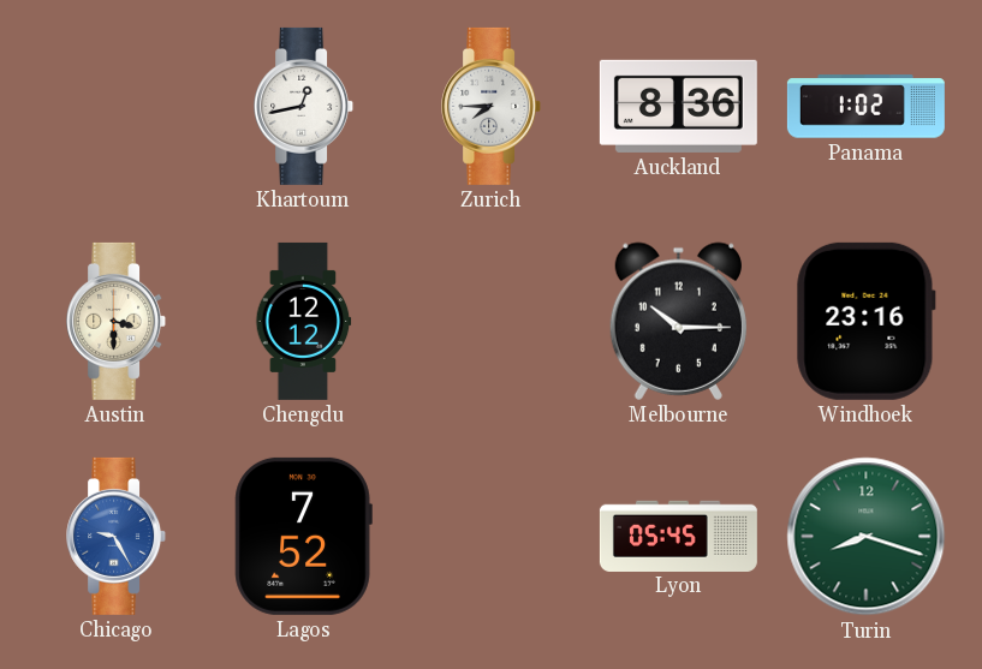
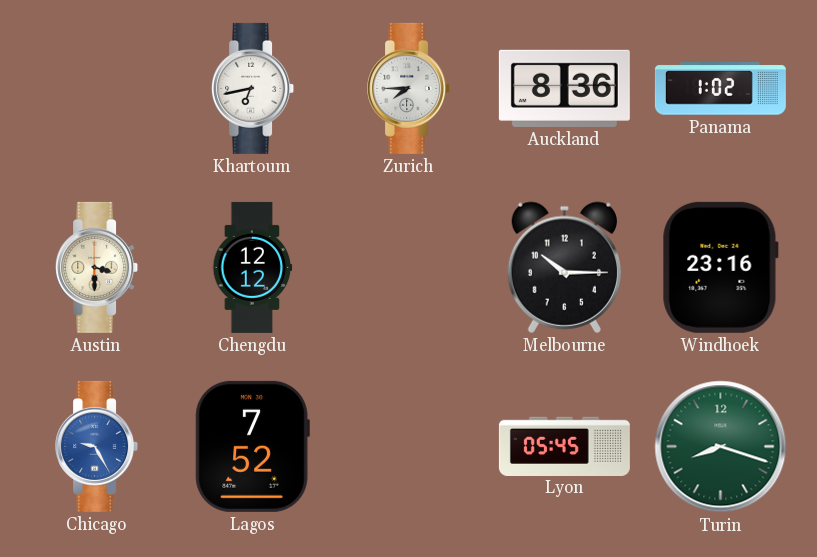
Khartoum: 12:43 -> 6:43 (253, 88)
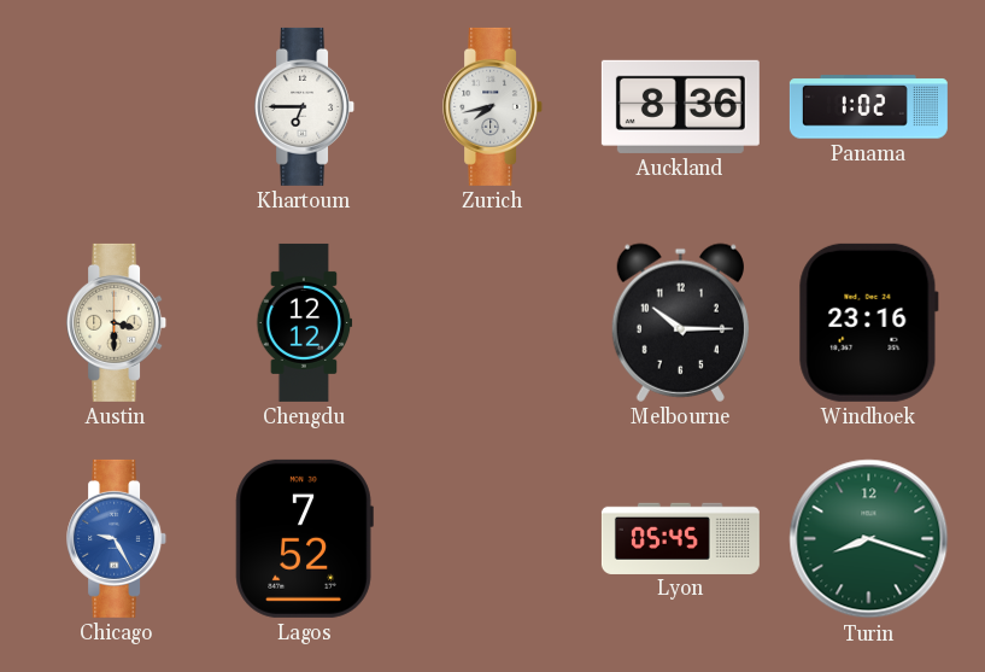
Khartoum: 6:43 -> 6:45 (305, 106)
Zurich: 7:45 -> 7:43 (493, 106)
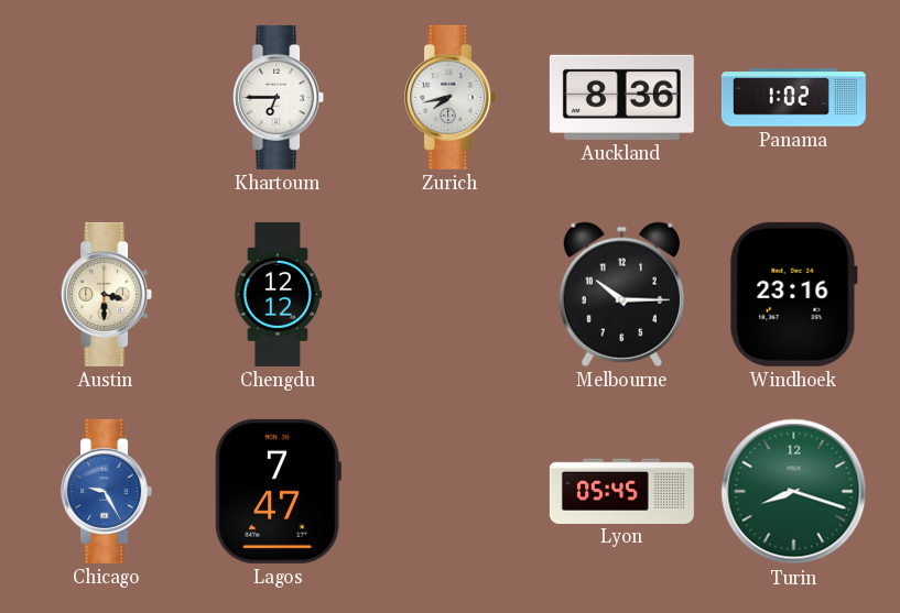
Lagos: 7:52 -> 7:47 (278, 491)
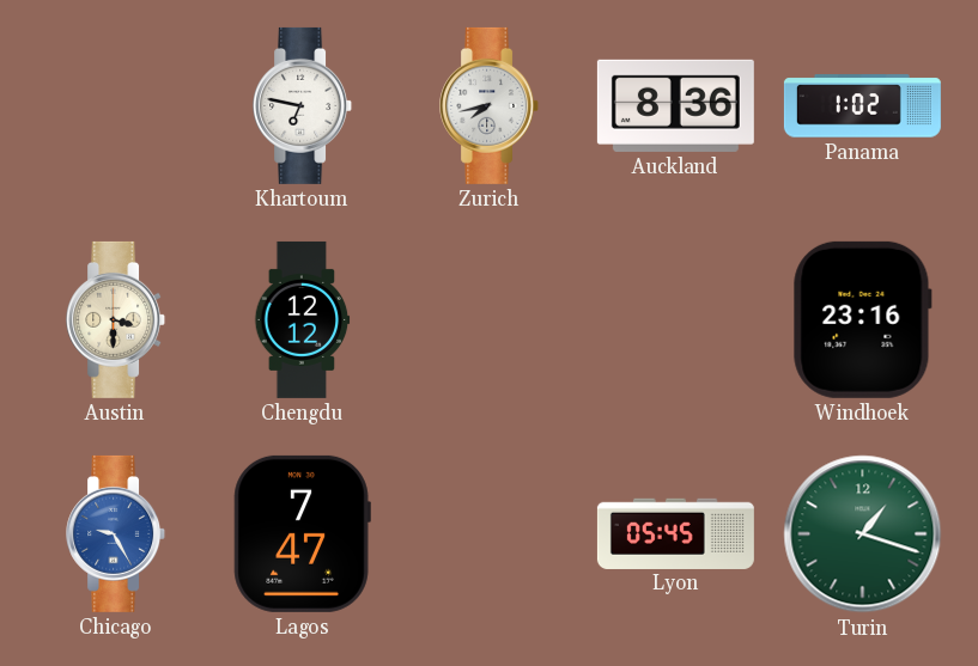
Khartoum: 6:45 -> 6:47 (303, 105)
Melbourne: 10:15 -> none (621, 294)
Turin: 8:18 -> 1:18 (863, 534)
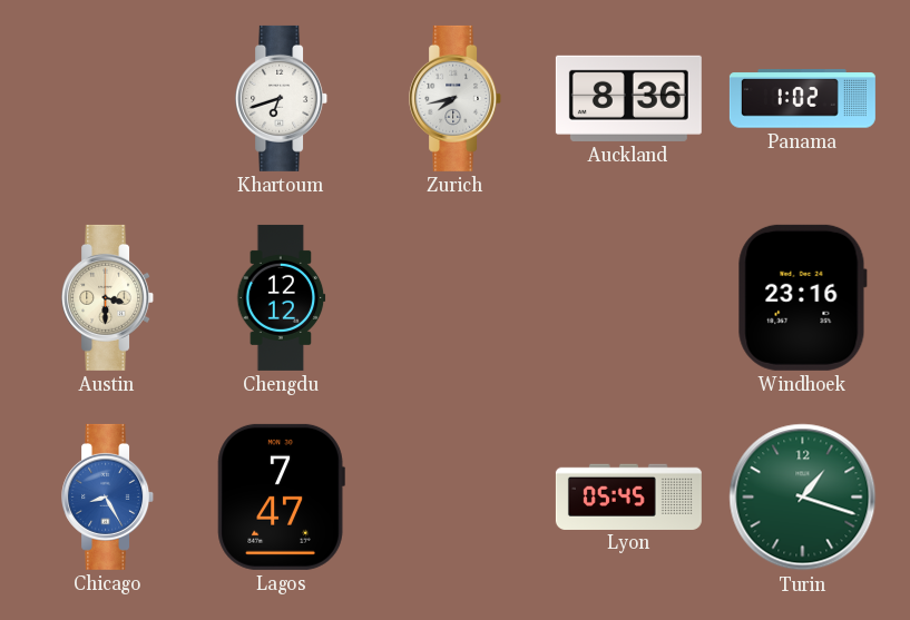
Khartoum: 6:47 -> 6:42 (282, 98)
Chicago: 9:25 -> 8:25 (108, 496)
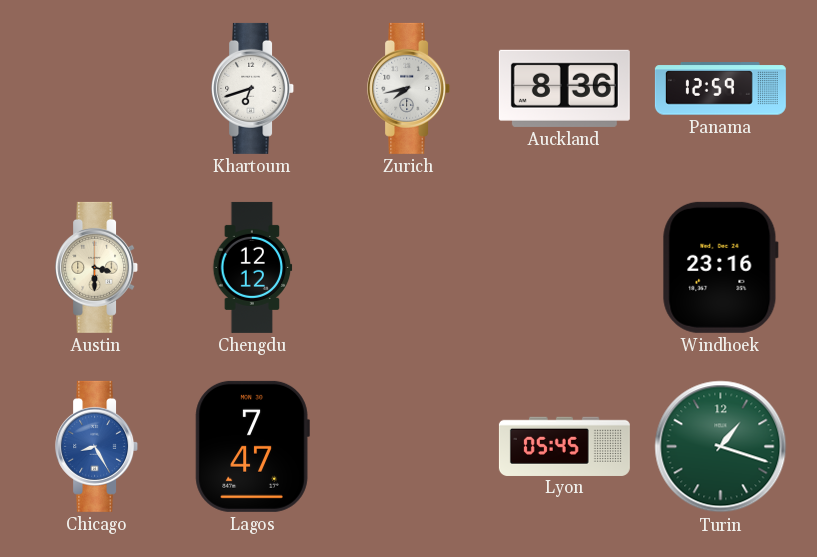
Panama: 1:02 -> 12:59 (720, 89)
